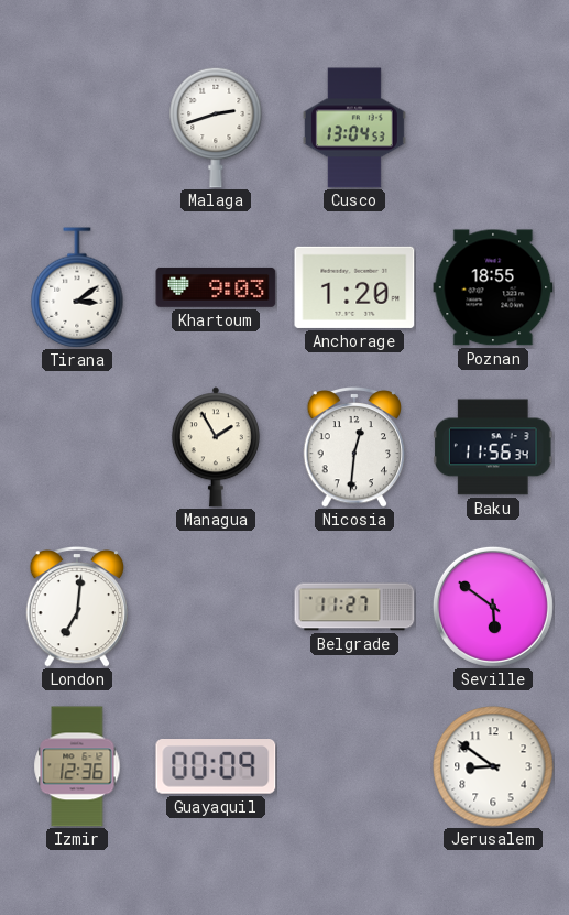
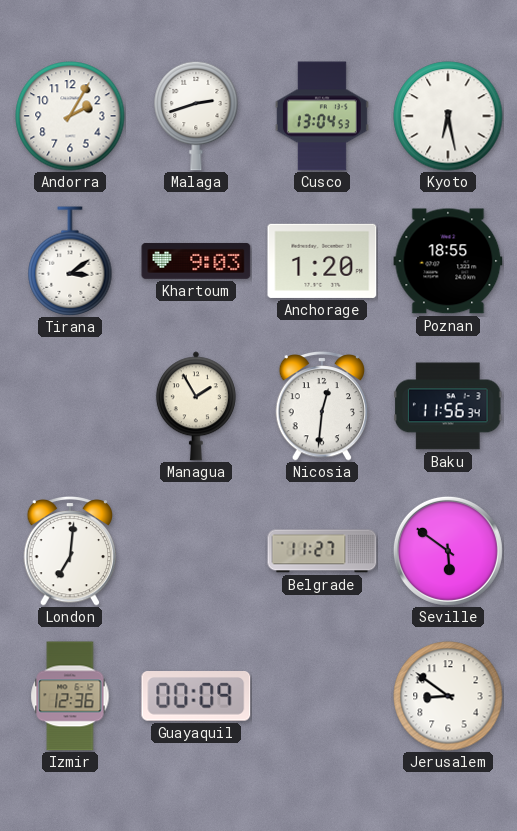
Andorra: none -> 2:05 (70, 116)
Kyoto: none -> 6:28 (448, 116)
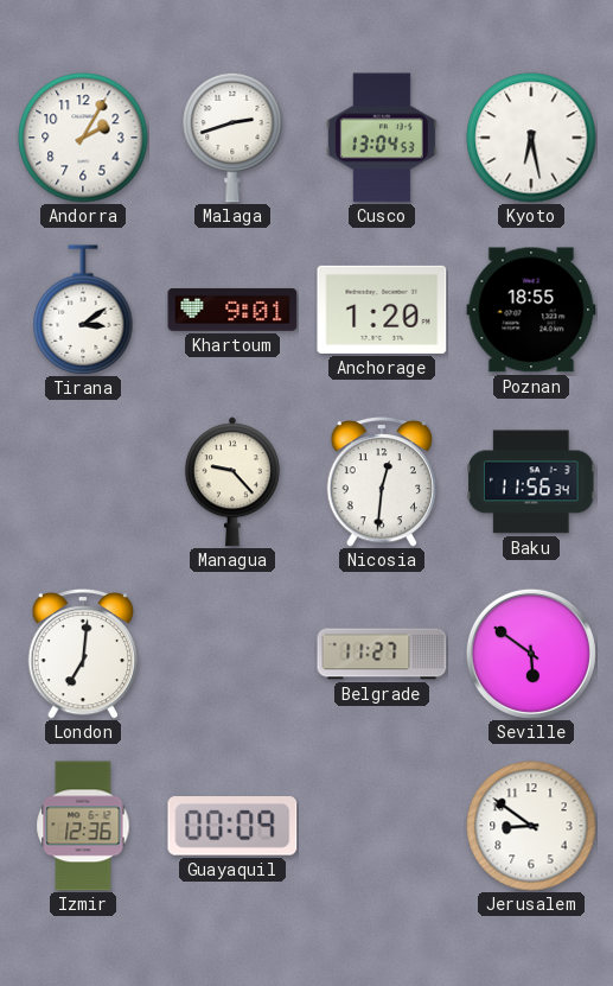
Khartoum: 9:03 -> 9:01 (232, 310)
Managua: 1:55 -> 9:23 (232, 482)
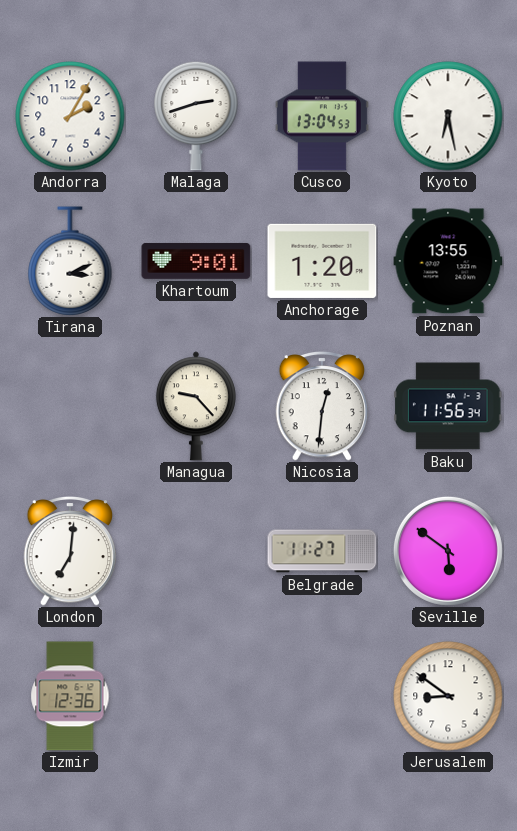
Tirana: 3:09 -> 3:11 (70, 261)
Poznan: 18:55 -> 13:55 (448, 261)
Guayaquil: 00:09 -> none (232, 827)
